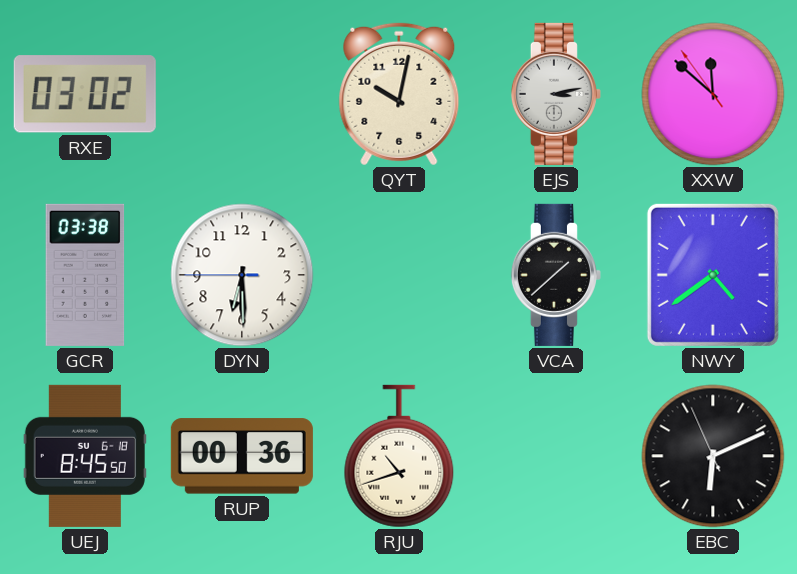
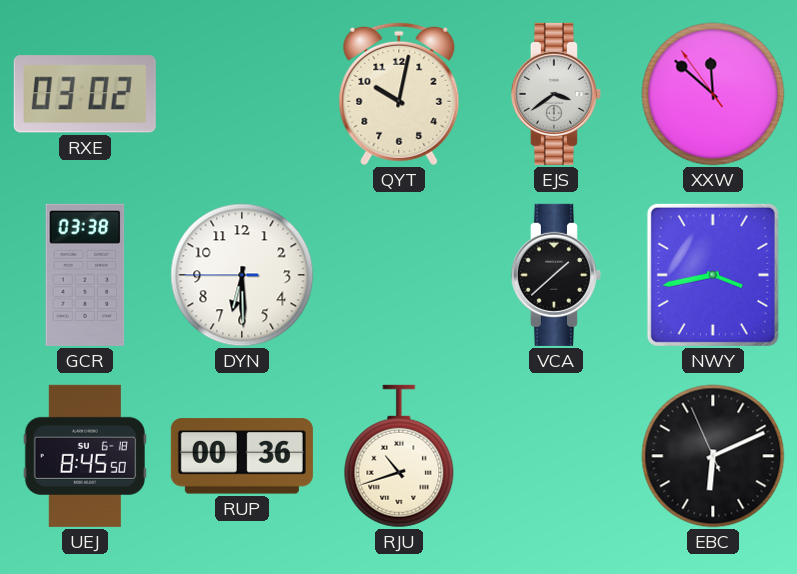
EJS: 3:13 -> 3:39 (556, 94)
NWY: 4:39 -> 3:43 (713, 275)
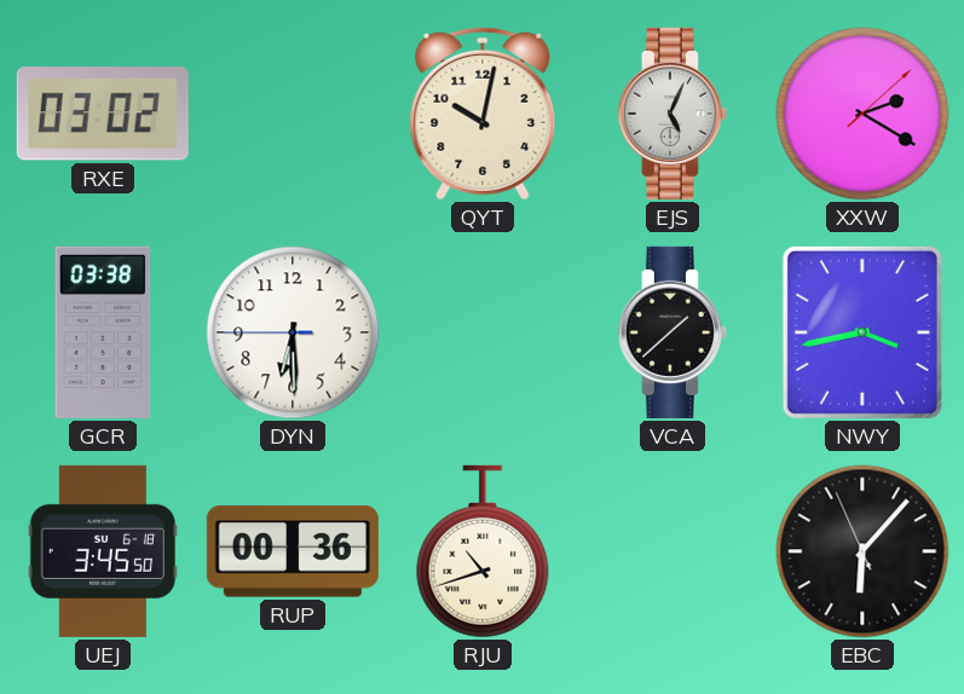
EJS: 3:39 -> 5:04 (673, 114)
XXW: 11:51 -> 2:20 (862, 114)
UEJ: 8:45 -> 3:45 (103, 551)
EBC: 6:10 -> 6:06 (862, 551)
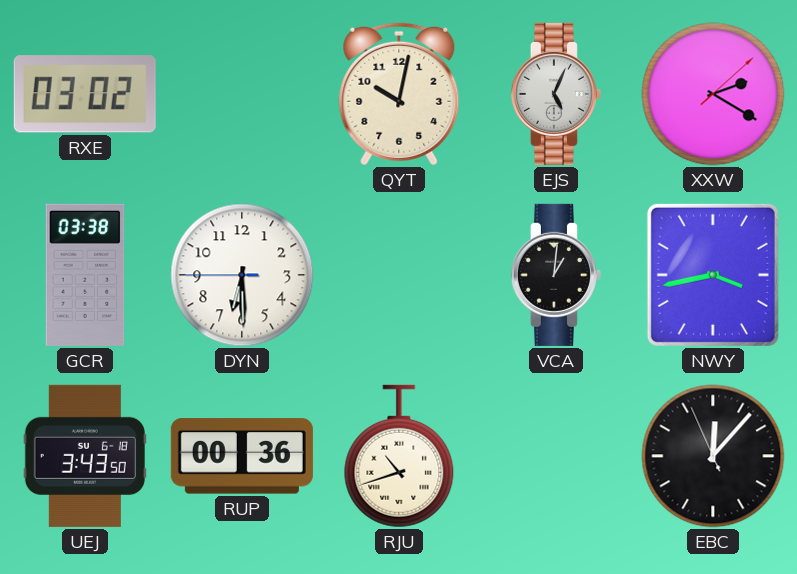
VCA: 1:38 -> 1:01 (556, 275)
UEJ: 3:45 -> 3:43 (85, 456)
EBC: 6:06 -> 12:06 (713, 456)
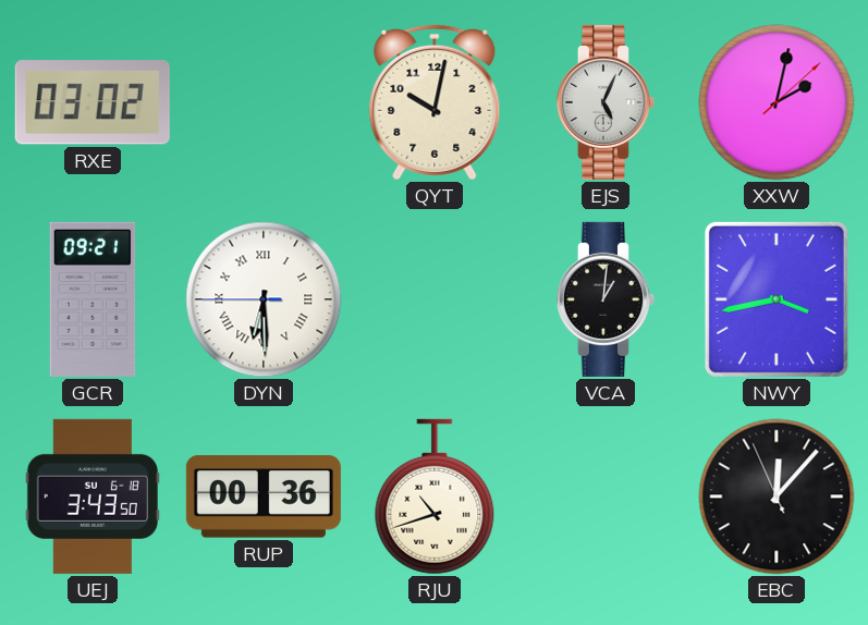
XXW: 2:20 -> 2:02 (777, 102)
GCR: 03:38 -> 09:21 (93, 299)
DYN numerals: Arabic -> Roman (264, 299)
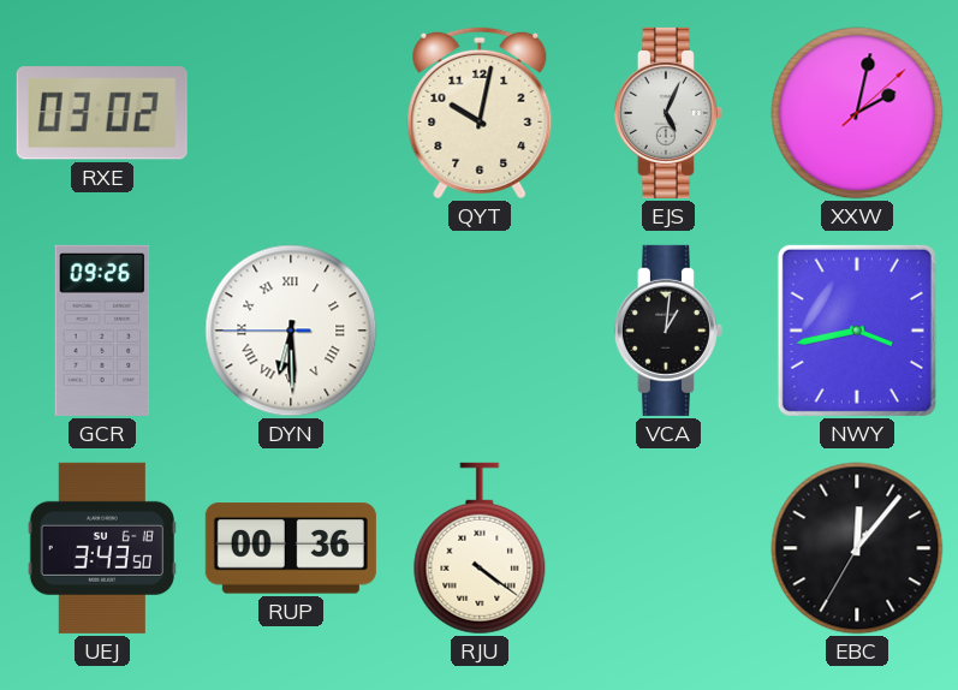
GCR: 09:21 -> 09:26 (102, 331)
RJU: 10:42 -> 4:21 (480, 548)
EBC: 12:06:56 -> 12:06:35 (857, 548)
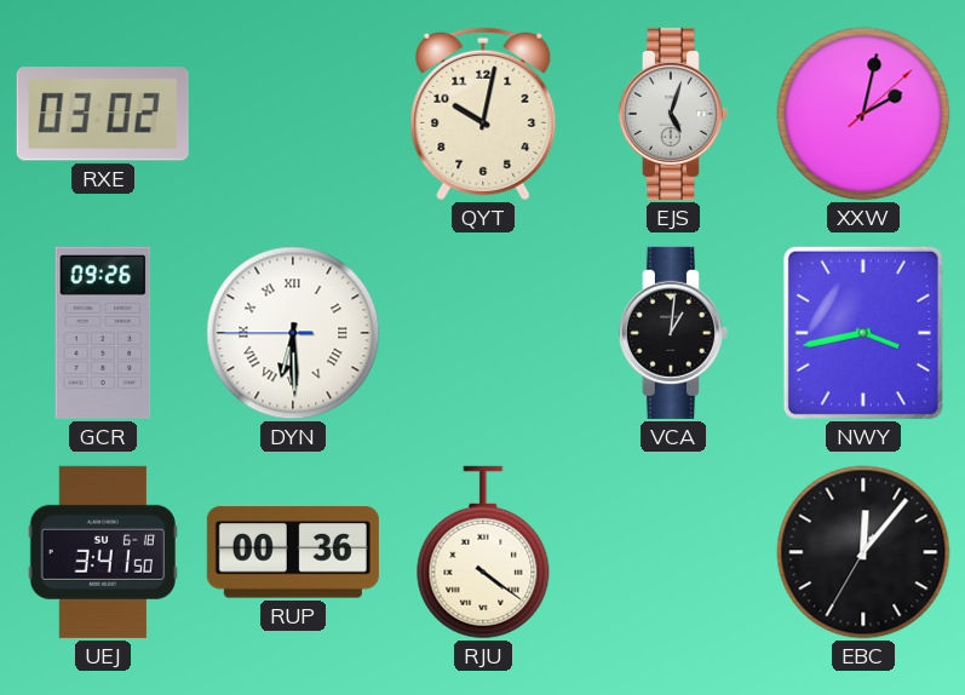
EJS: 5:04 -> 5:03 (673, 114)
UEJ: 3:43 -> 3:41 (103, 552)
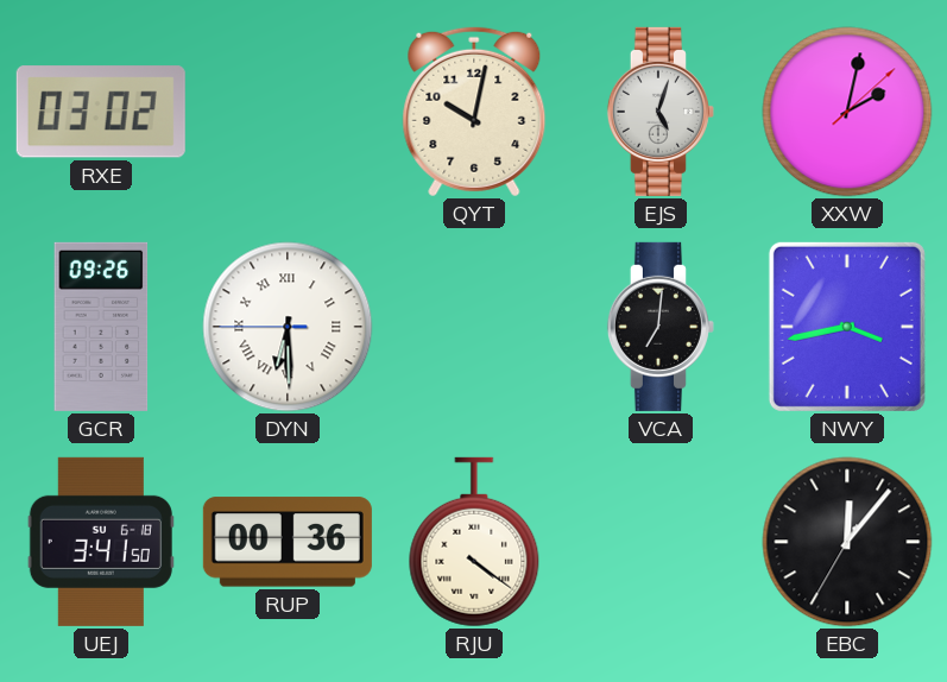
VCA: 1:01 -> 7:01 (661, 327)
